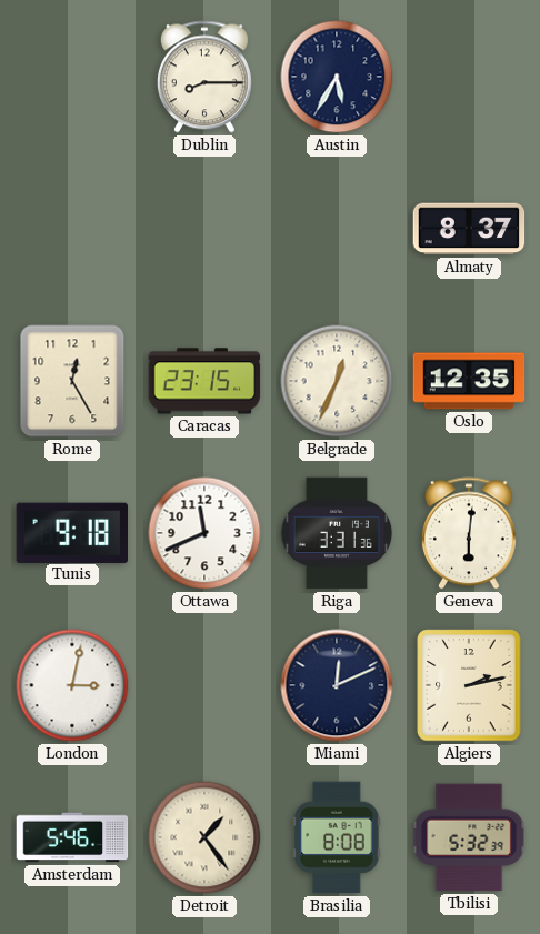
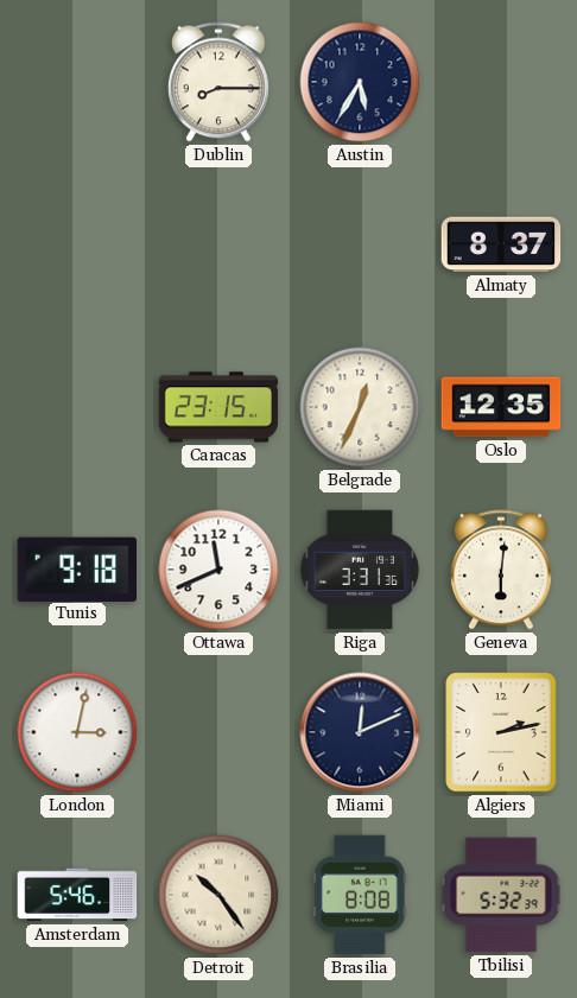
Rome: 12:25 -> none (72, 381)
Detroit: 1:24 -> 10:24 (218, 895)
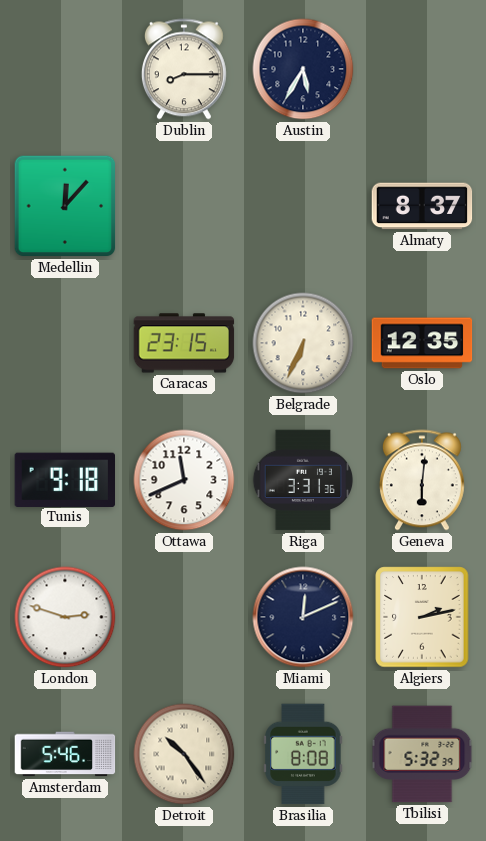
Medellin: none -> 12:07 (65, 206)
Belgrade: 12:34 -> 6:34 (303, 343)
London: 3:02 -> 2:48 (65, 617)
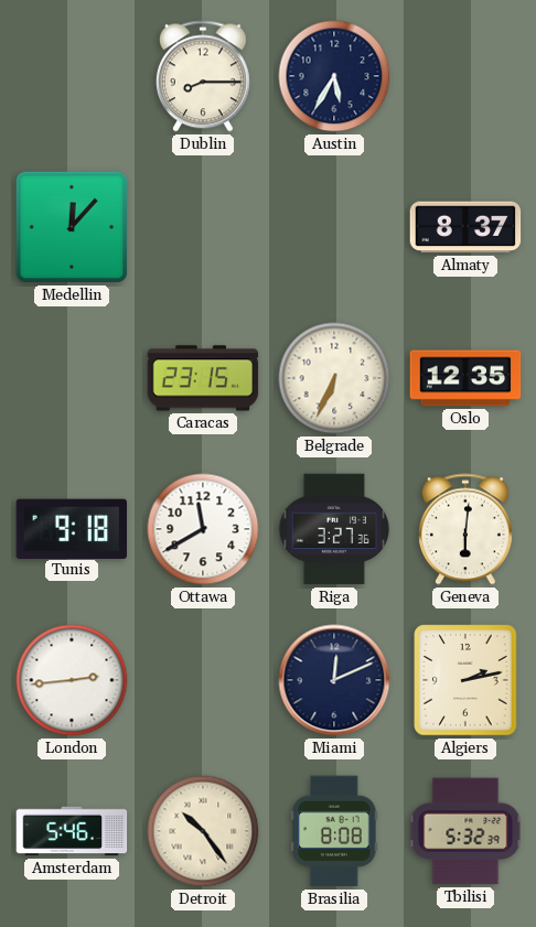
Ottawa: 11:41 -> 11:40 (203, 529)
Riga: 3:31 -> 3:27 (334, 529)
London: 2:48 -> 2:44 (72, 680)
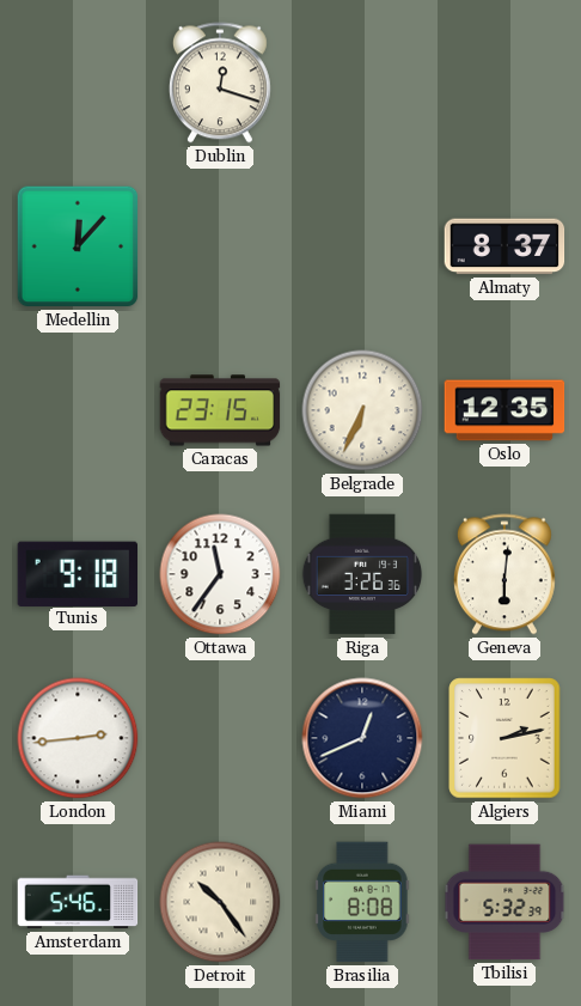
Dublin: 8:15 -> 12:18 (220, 83)
Austin: 5:35 -> none (334, 76)
Ottawa: 11:40 -> 11:36 (220, 574)
Riga: 3:27 -> 3:26 (362, 574)
Miami: 12:11 -> 12:41 (362, 738)
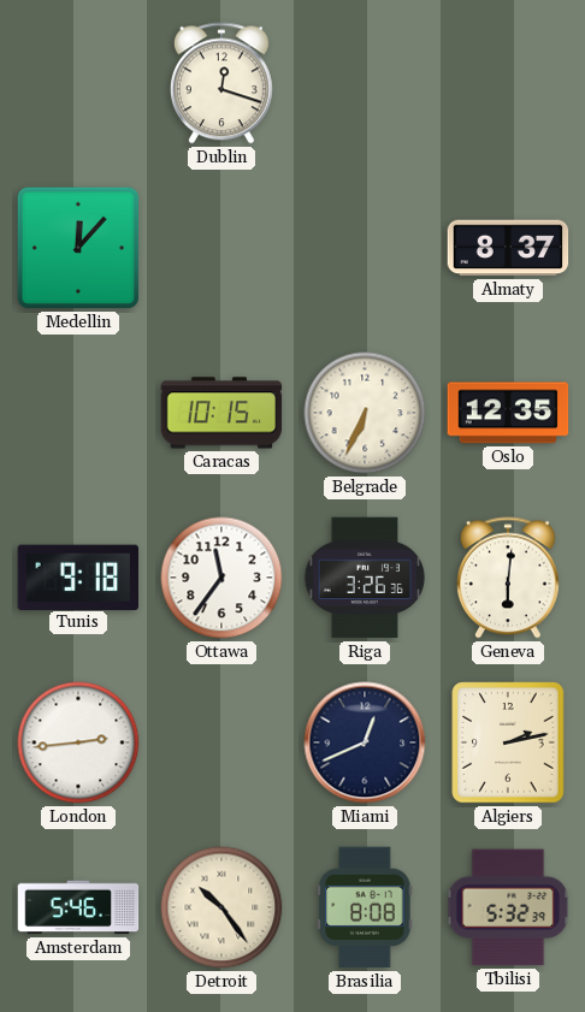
Caracas: 23:15 -> 10:15 (221, 413)
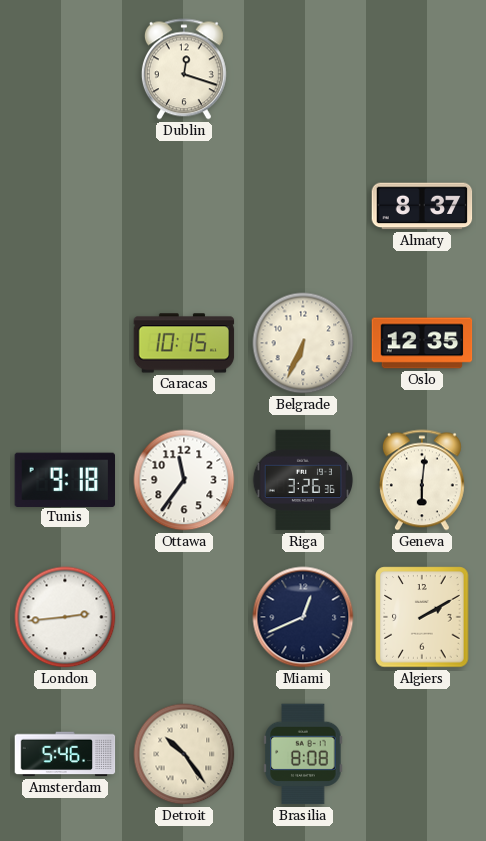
Medellin: 12:07 -> none (78, 248)
Algiers: 2:13 -> 2:10 (422, 617)
Tbilisi: 5:32 -> none (508, 907)
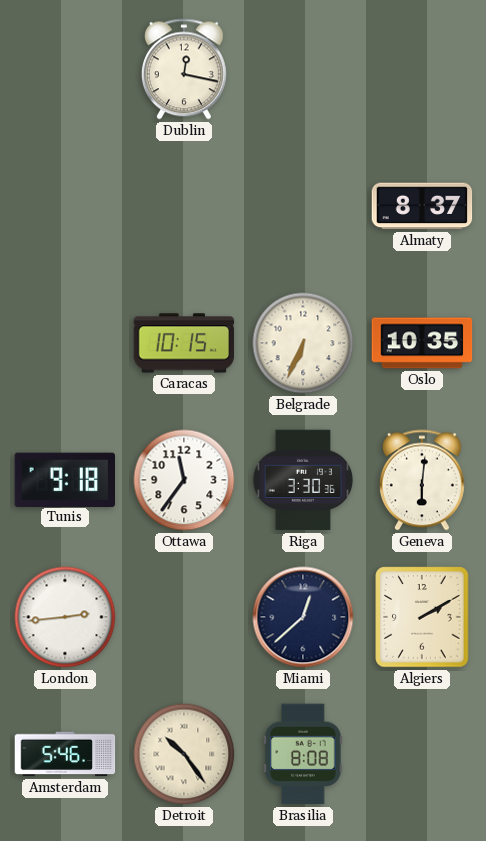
Dublin: 12:18 -> 12:17 (184, 69)
Oslo: 12:35 -> 10:35 (422, 343)
Riga: 3:26 -> 3:30 (303, 480)
Miami: 12:41 -> 12:38 (303, 617)
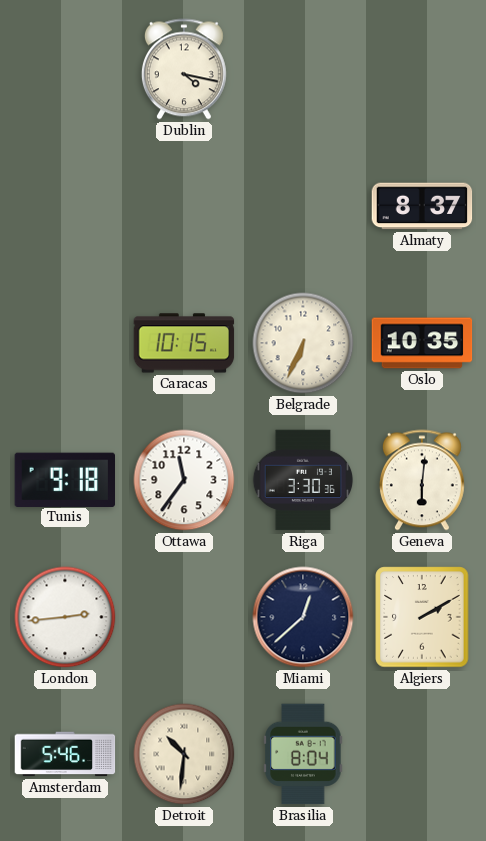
Dublin: 12:17 -> 4:17 (184, 69)
Detroit: 10:24 -> 10:31 (184, 754)
Brasilia: 8:08 -> 8:04 (303, 754)
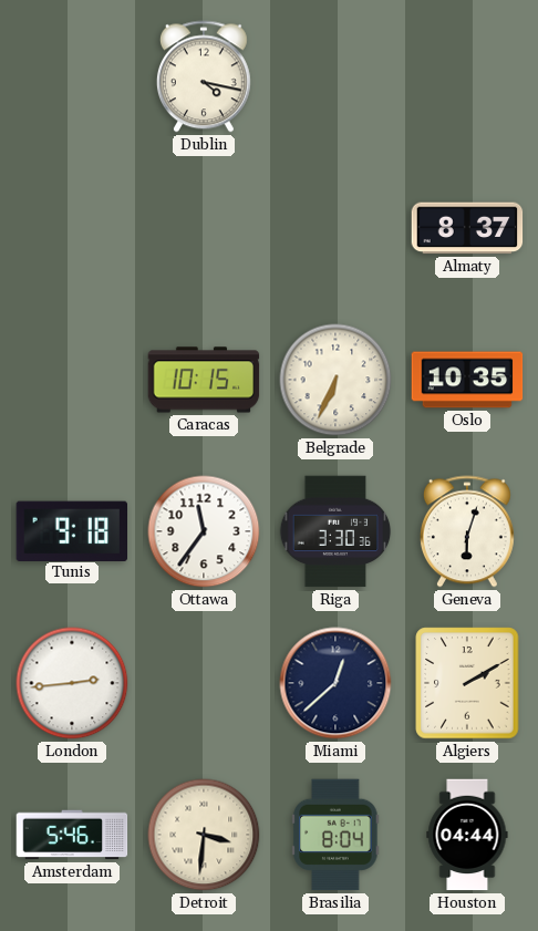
Geneva: 6:01 -> 6:03 (467, 531)
Detroit: 10:31 -> 3:31 (204, 835)
Houston: none -> 04:44 (467, 835)
